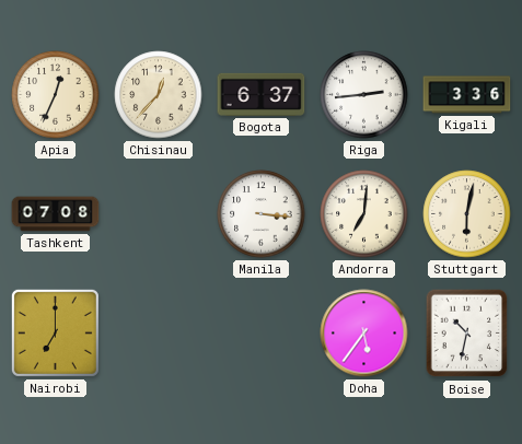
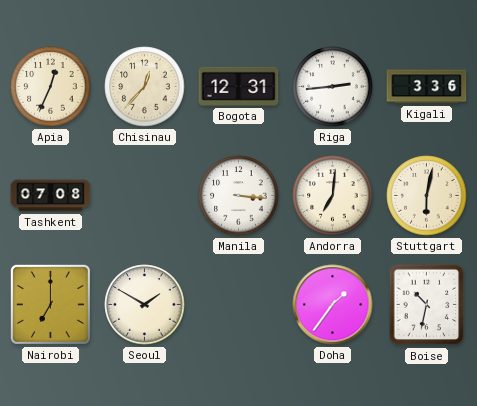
Bogota: 6:37 -> 12:31 (239, 86)
Seoul: none -> 1:50 (145, 305)
Doha: 5:36 -> 1:36 (333, 305)
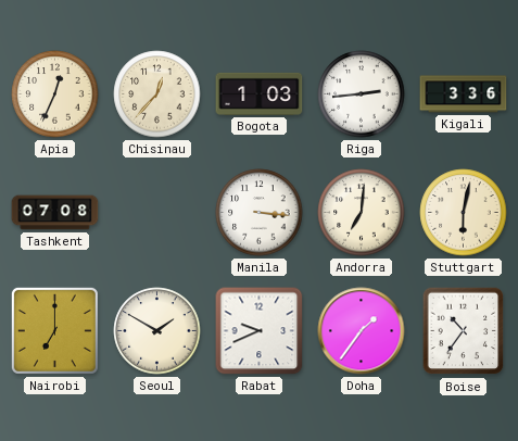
Bogota: 12:31 -> 1:03 (260, 93)
Rabat: none -> 9:41 (260, 331)
Boise: 10:32 -> 10:36 (464, 331)
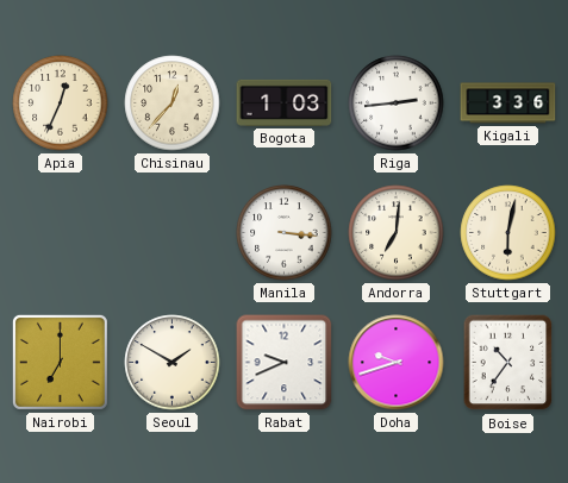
Tashkent: 07:08 -> none (55, 213)
Doha: 1:36 -> 9:42 (397, 363)
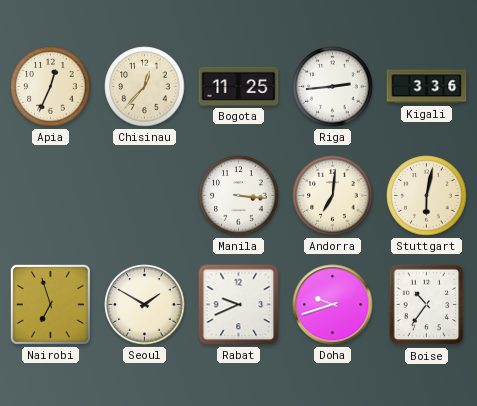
Bogota: 1:03 -> 11:25 (239, 86)
Nairobi: 7:00 -> 6:57 (50, 304)
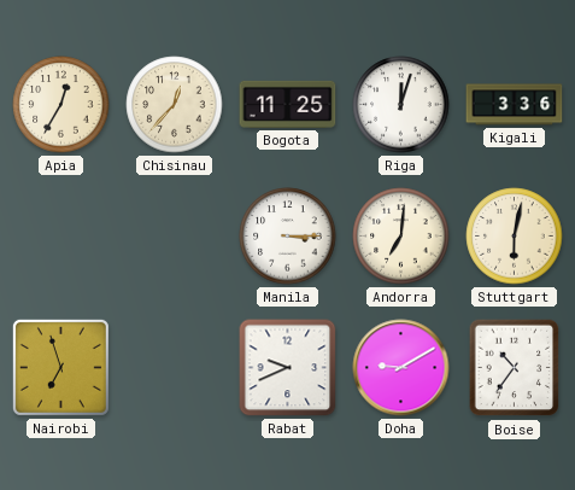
Apia: 12:34 -> 12:35 (61, 105)
Riga: 2:44 -> 12:03 (401, 105)
Manila: 3:16 -> 3:15 (288, 237)
Seoul: 1:50 -> none (145, 305)
Doha: 9:42 -> 9:10 (401, 368)
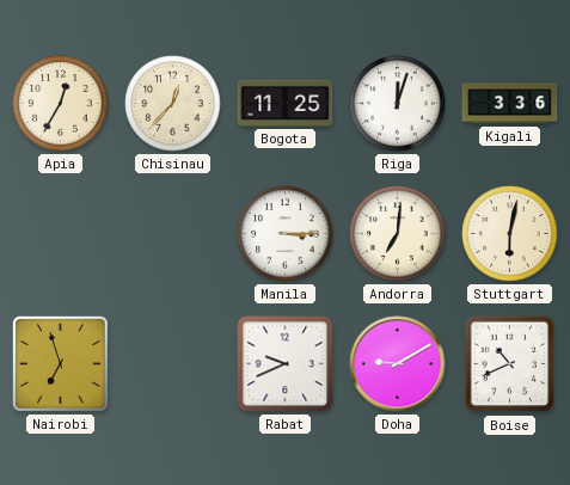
Boise: 10:36 -> 10:41 (510, 364)
